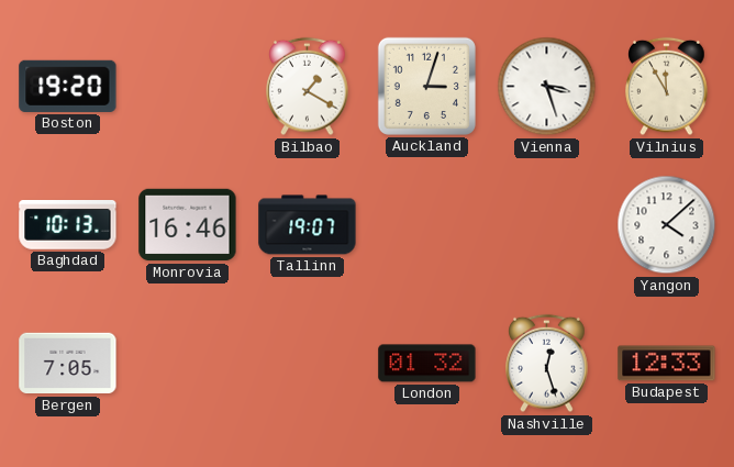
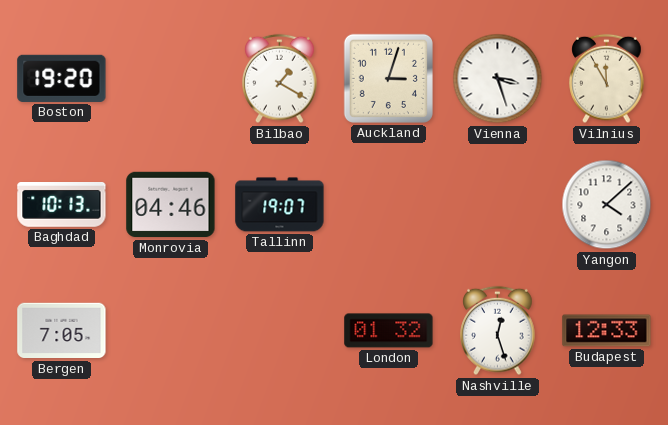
Monrovia: 16:46 -> 04:46 (171, 205)
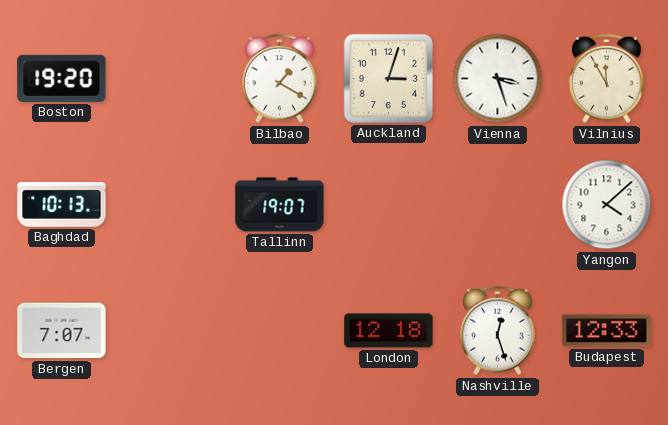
Monrovia: 04:46 -> none (171, 205)
Bergen: 7:05 -> 7:07 (62, 331)
London: 01:32 -> 12:18 (389, 331)
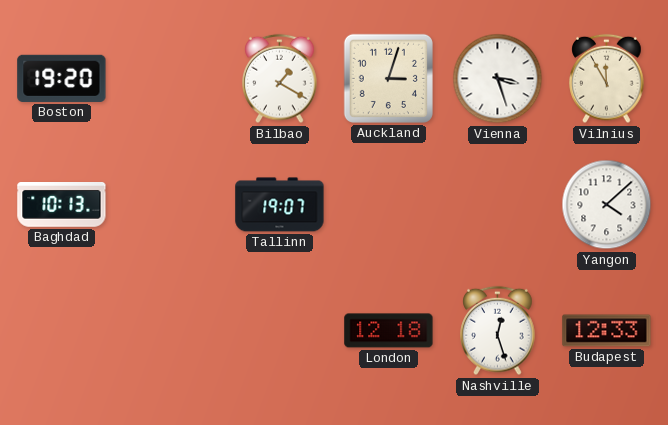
Bergen: 7:07 -> none (62, 331)
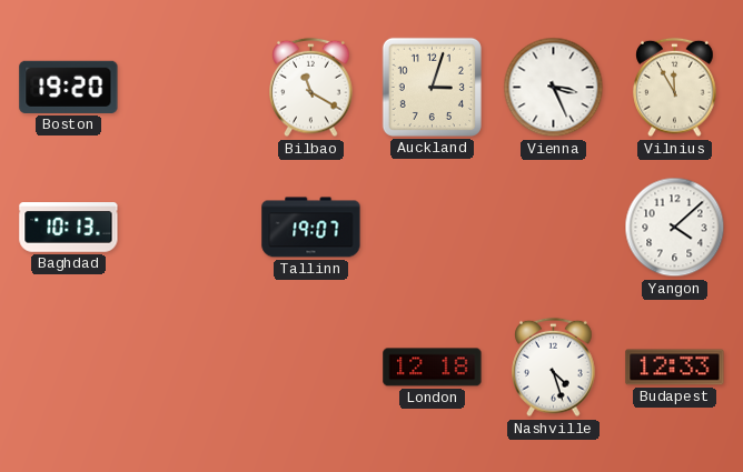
Bilbao: 1:20 -> 11:20 (311, 88)
Vienna: 3:27 -> 3:26 (554, 88)
Nashville: 12:27 -> 4:27 (554, 368)
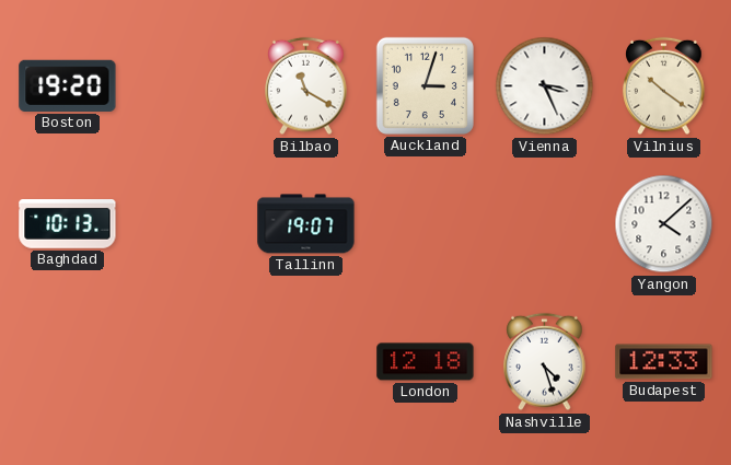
Vilnius: 11:55 -> 10:21 (664, 86)
